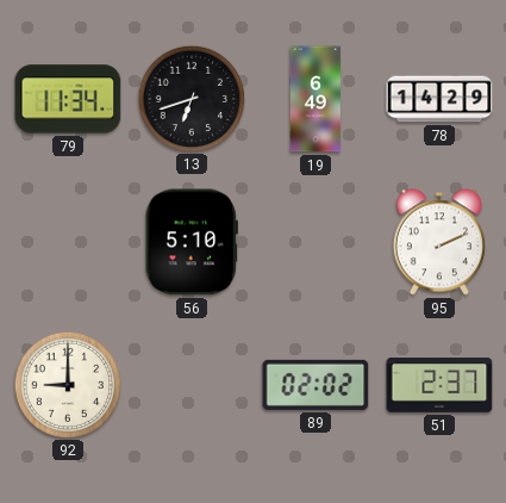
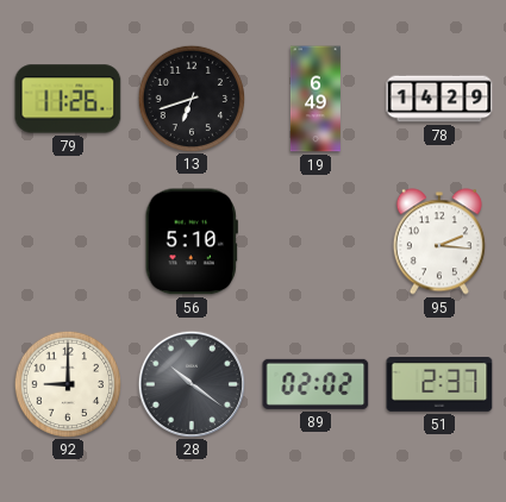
79: 11:34 -> 11:26 (68, 99)
95: 2:11 -> 2:16 (439, 241)
28: none -> 10:21 (190, 383)
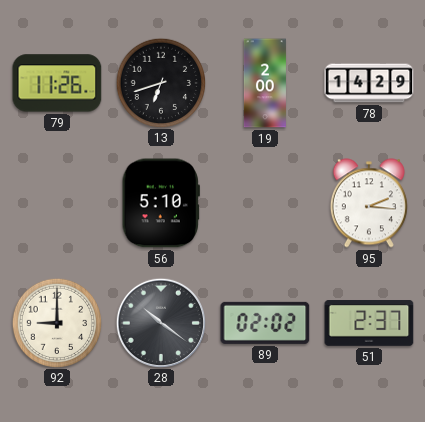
19: 6:49 -> 2:00 (265, 83)
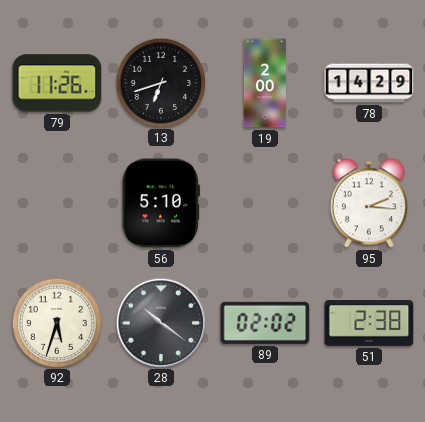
92: 9:00 -> 5:33 (56, 322)
51: 2:37 -> 2:38 (369, 324)
